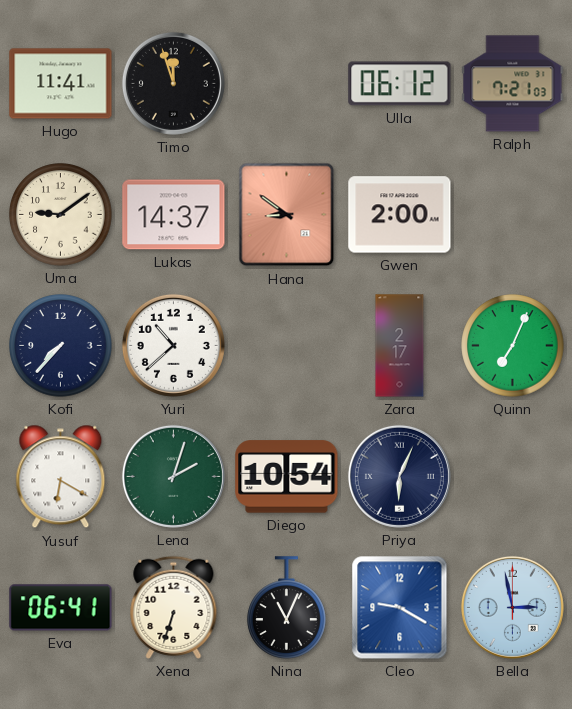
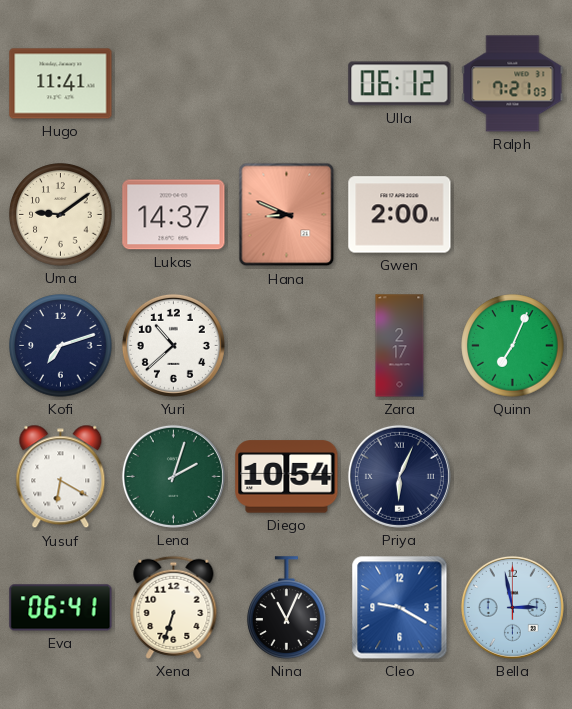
Timo: 11:57 -> none (173, 83)
Hana: 8:51 -> 8:49 (287, 215)
Kofi: 7:37 -> 7:12 (61, 346)
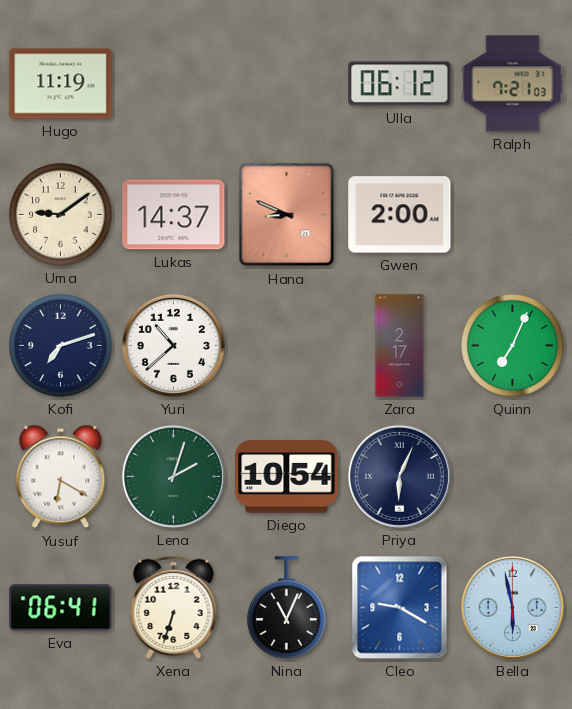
Hugo: 11:41 -> 11:19 (61, 84)
Bella: 2:58 -> 5:58 (512, 607)
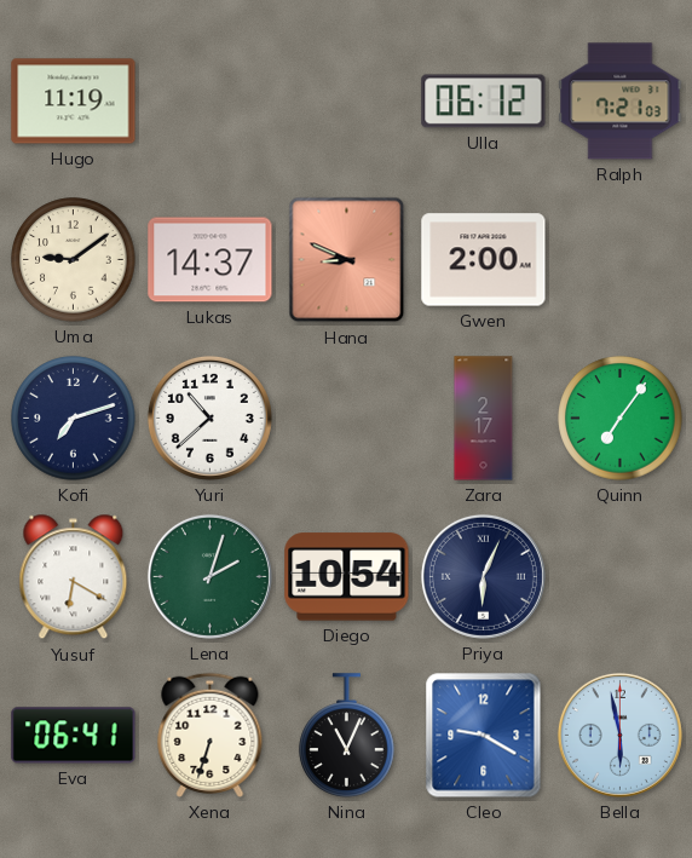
Quinn: 7:04 -> 7:06 (621, 419)
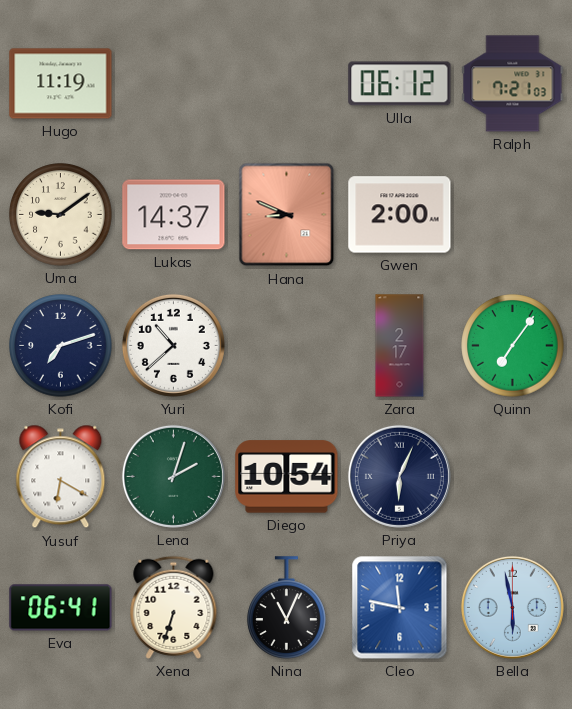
Cleo: 9:20 -> 11:47 (400, 608)
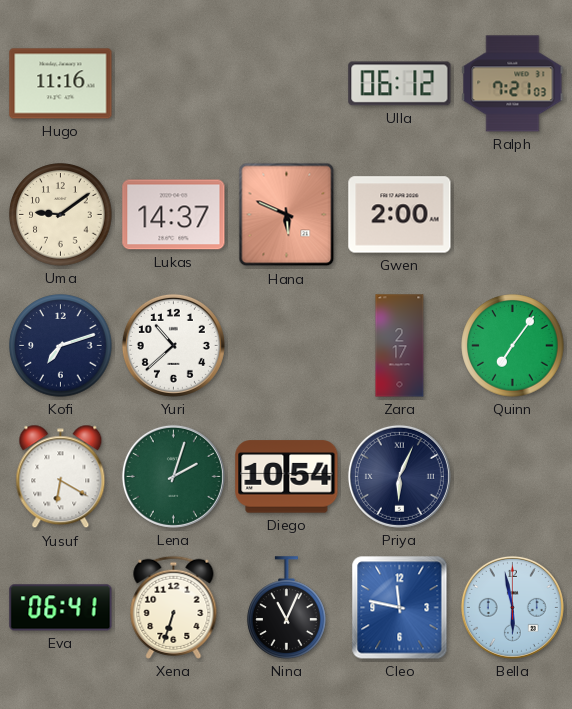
Hugo: 11:19 -> 11:16 (61, 84)
Hana: 8:49 -> 5:49 (287, 215)
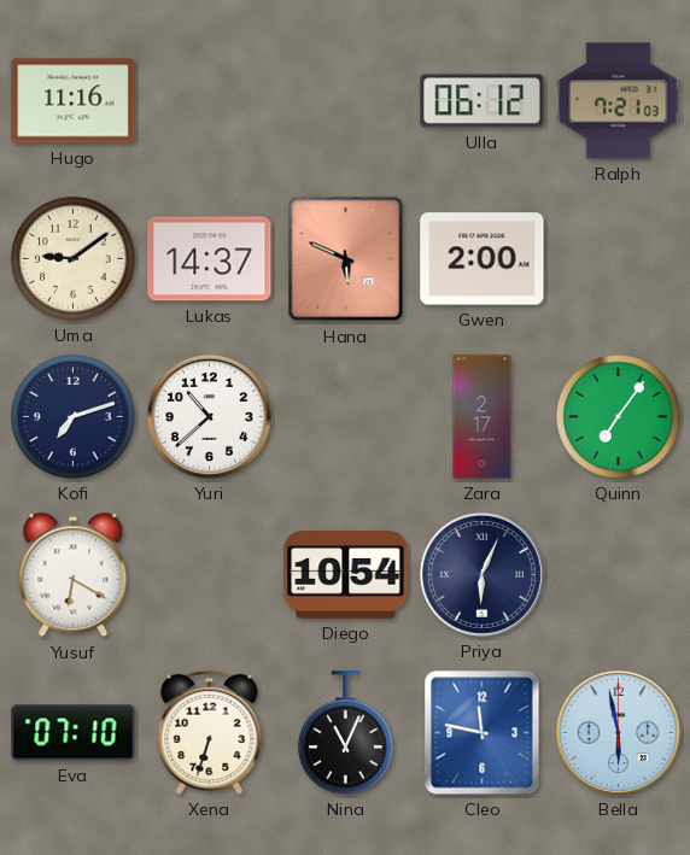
Lena: 2:03 -> none (173, 476)
Eva: 06:41 -> 07:10 (74, 733)
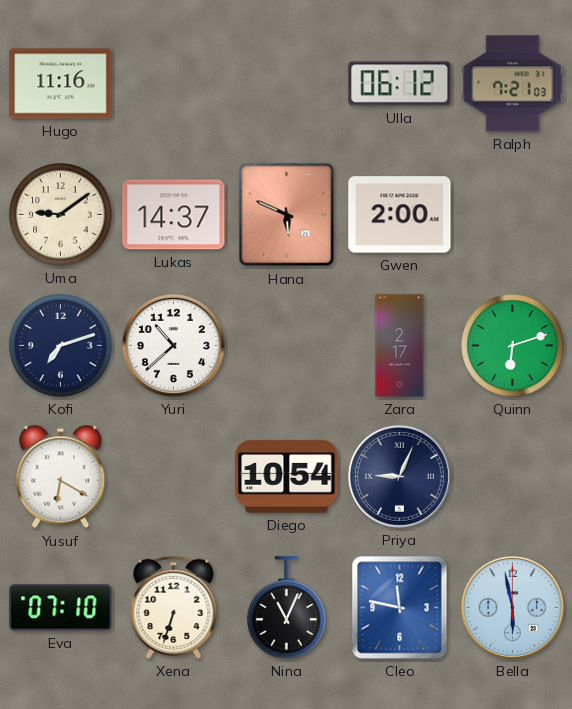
Quinn: 7:06 -> 6:12 (513, 346)
Priya: 6:04 -> 9:04 (399, 476)
